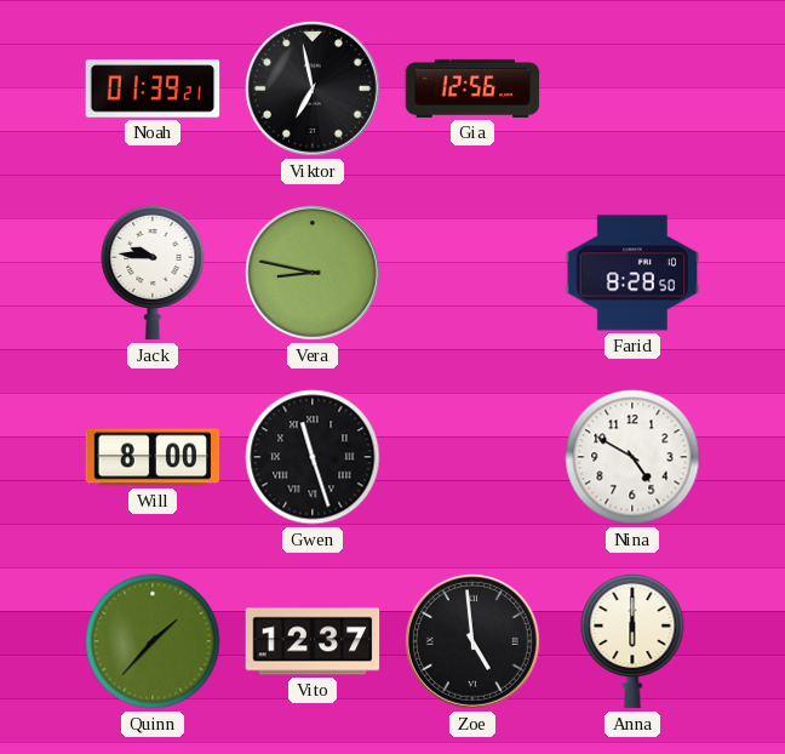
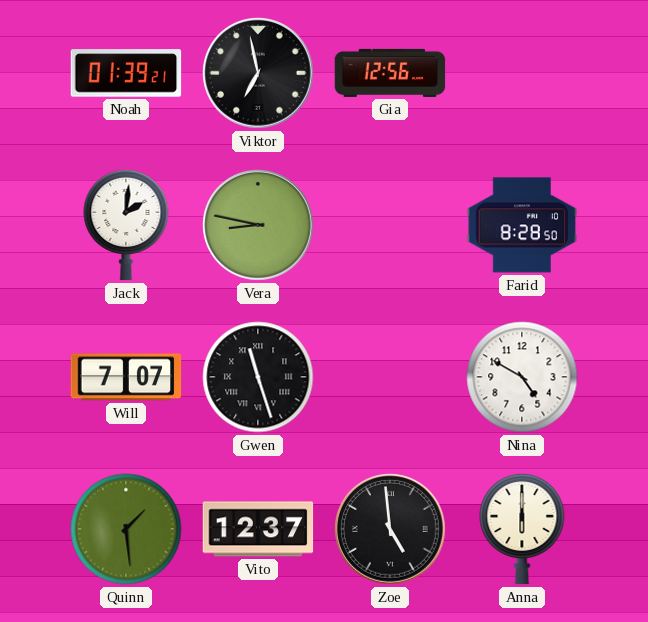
Jack: 9:46 -> 2:01 (126, 225)
Will: 8:00 -> 7:07 (126, 377)
Quinn: 1:37 -> 1:29 (126, 529)
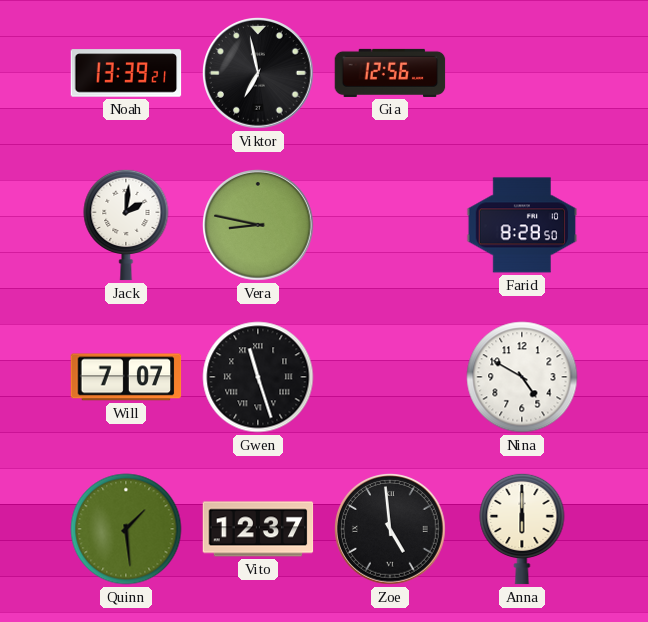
Noah: 01:39 -> 13:39 (126, 73)
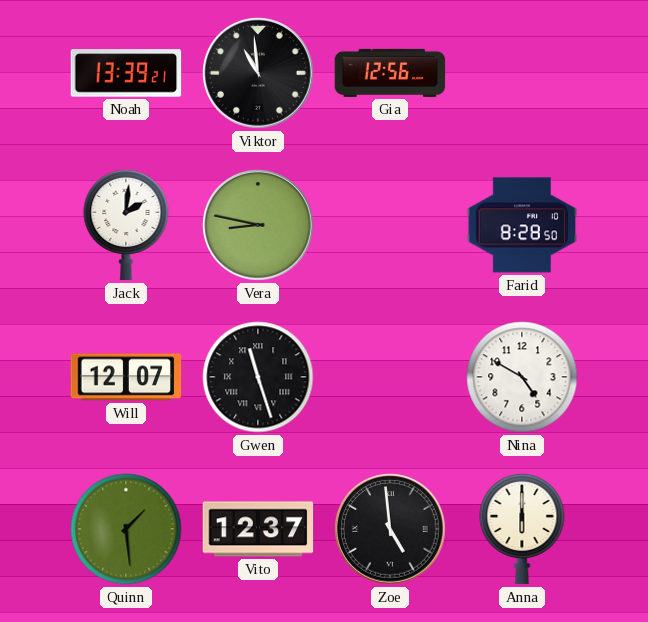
Viktor: 6:58 -> 10:59 (258, 73)
Will: 7:07 -> 12:07 (126, 377)
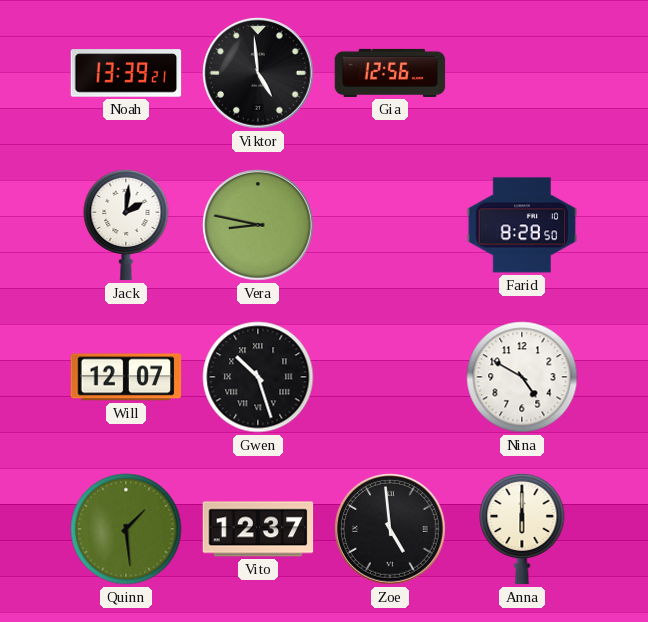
Viktor: 10:59 -> 4:59 (258, 73)
Gwen: 11:27 -> 10:27 (258, 377)
